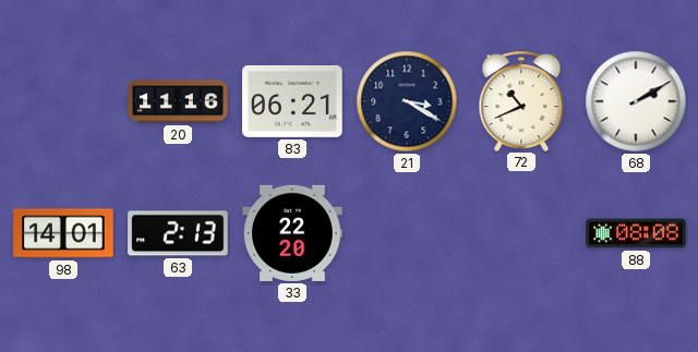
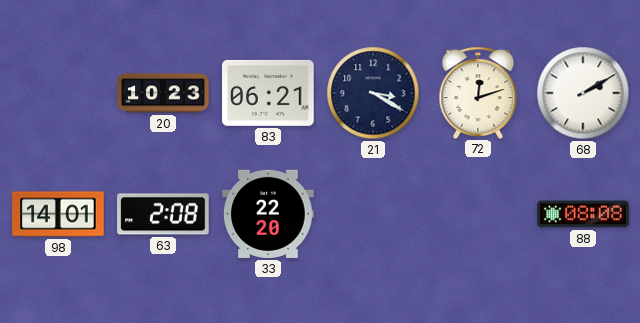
20: 11:16 -> 10:23 (163, 93)
72: 10:41 -> 12:12 (478, 92)
63: 2:13 -> 2:08 (163, 214)
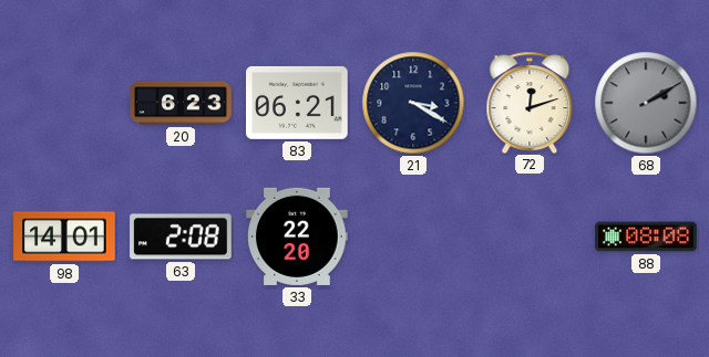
20: 10:23 -> 6:23 (181, 103)
68 dial: white -> grey (646, 103)
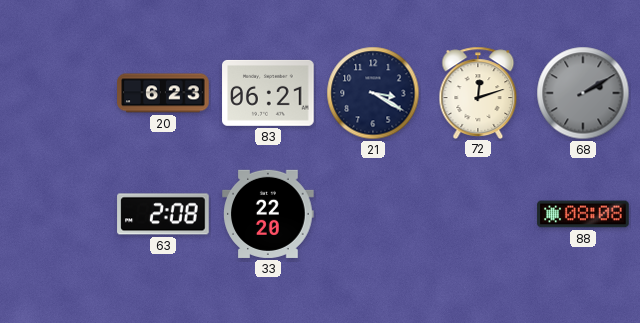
98: 14:01 -> none (64, 237)
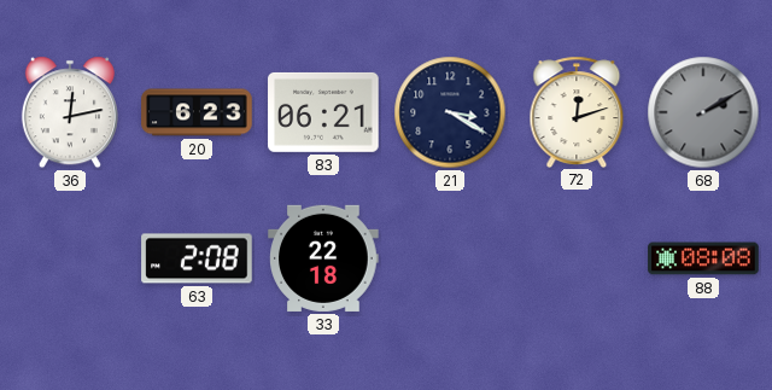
36: none -> 12:13 (70, 112)
33: 22:20 -> 22:18 (323, 258)
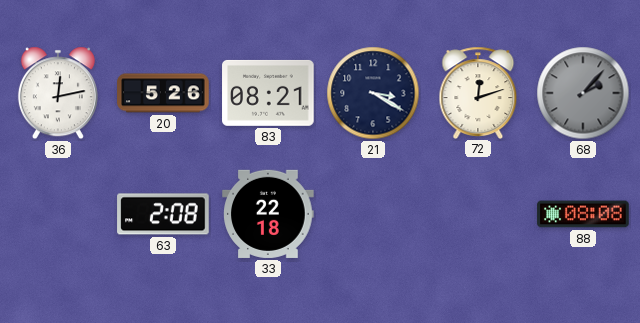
20: 6:23 -> 5:26 (163, 93)
83: 06:21 -> 08:21 (268, 93)
68: 2:10 -> 2:07 (583, 93)
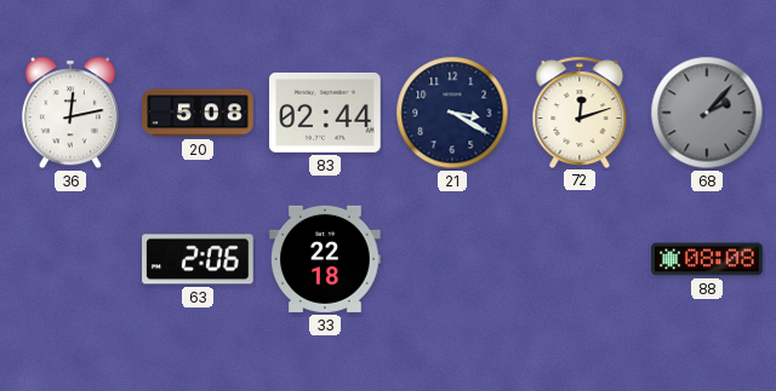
20: 5:26 -> 5:08 (198, 113)
83: 08:21 -> 02:44 (325, 113)
63: 2:08 -> 2:06 (198, 259)
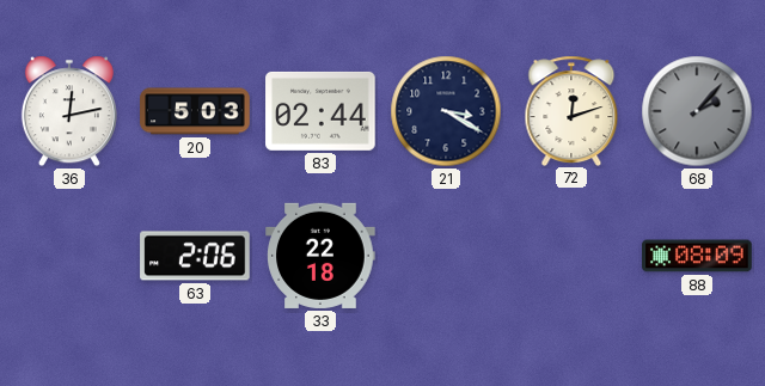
20: 5:08 -> 5:03 (195, 111)
88: 08:08 -> 08:09 (697, 256)
